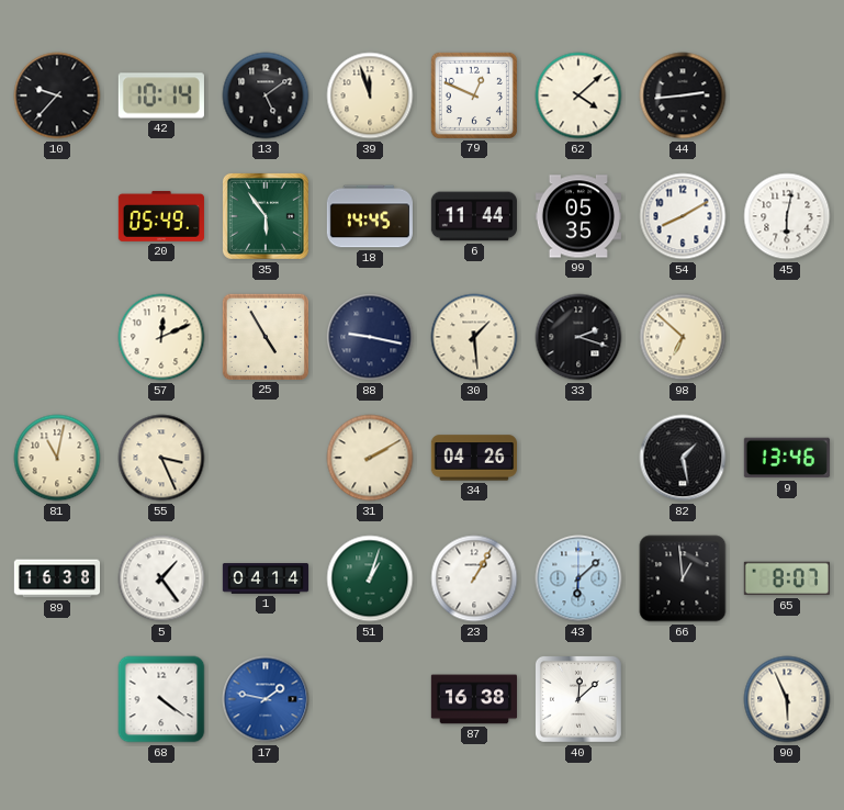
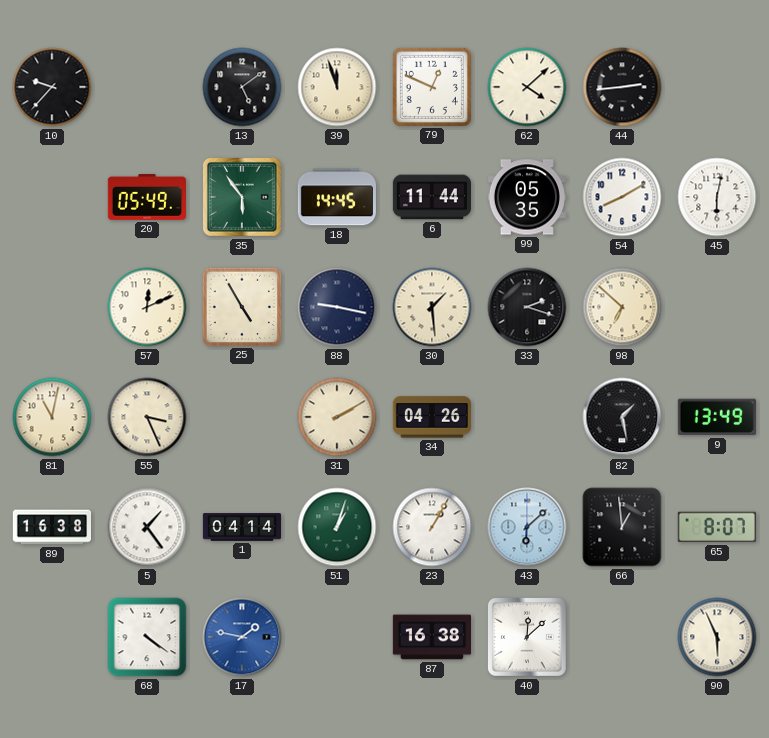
42: 10:14 -> none (161, 95)
9: 13:46 -> 13:49 (717, 417)
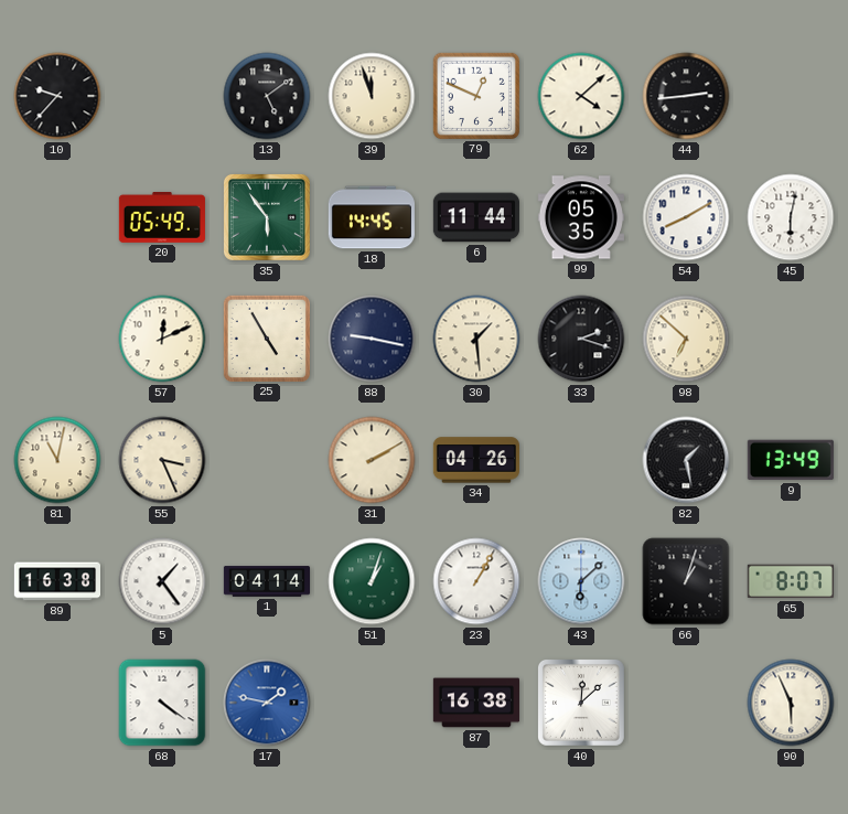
66: 12:59 -> 1:03 (686, 581)
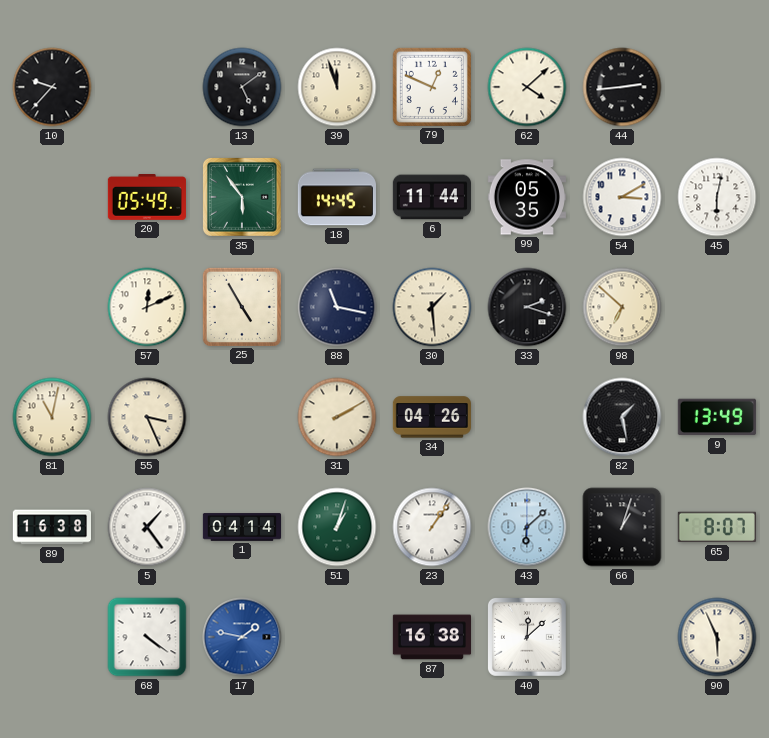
54: 8:10 -> 3:10 (622, 197)
88: 9:17 -> 11:17 (337, 307)
23: 1:05 -> 1:06 (432, 527)
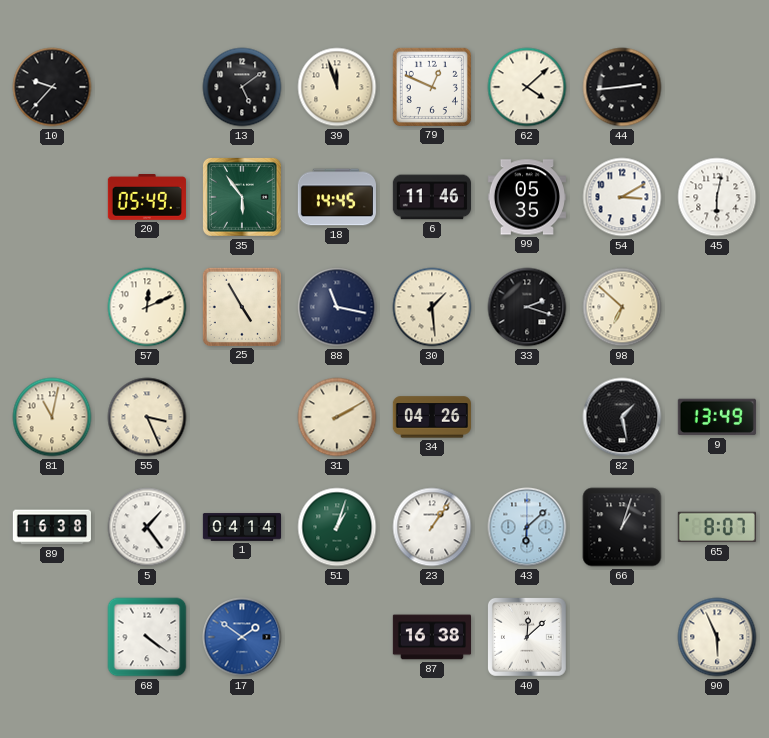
6: 11:44 -> 11:46 (431, 197)
17: 1:47 -> 1:51 (242, 637)
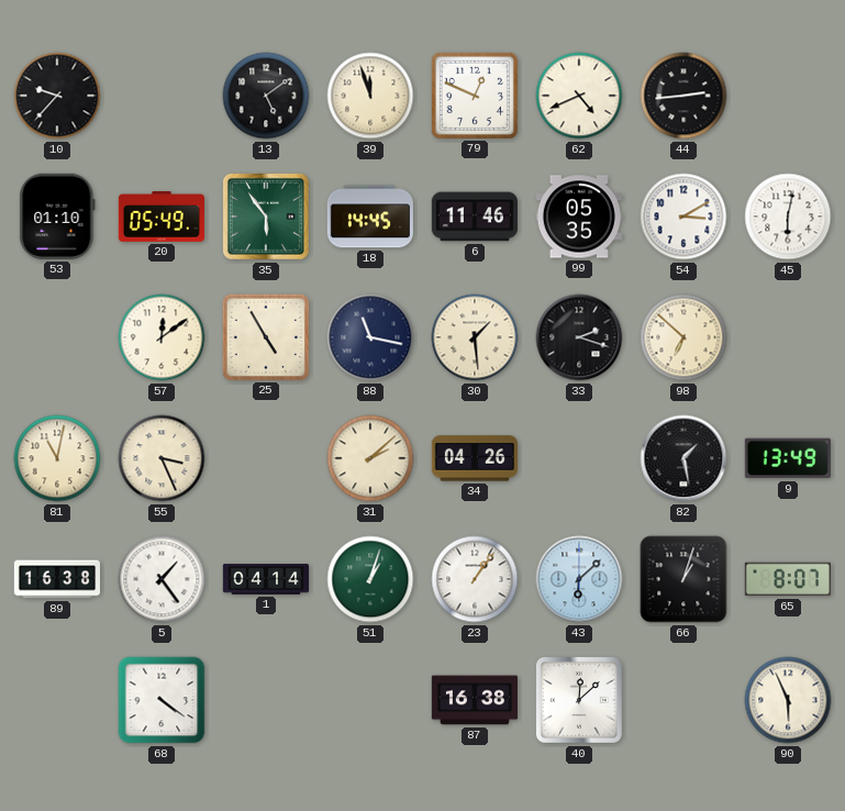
62: 4:08 -> 4:41 (579, 96)
53: none -> 01:10 (57, 216)
57: 12:11 -> 12:09 (162, 337)
31: 2:10 -> 2:08 (370, 458)
17: 1:51 -> none (242, 637)
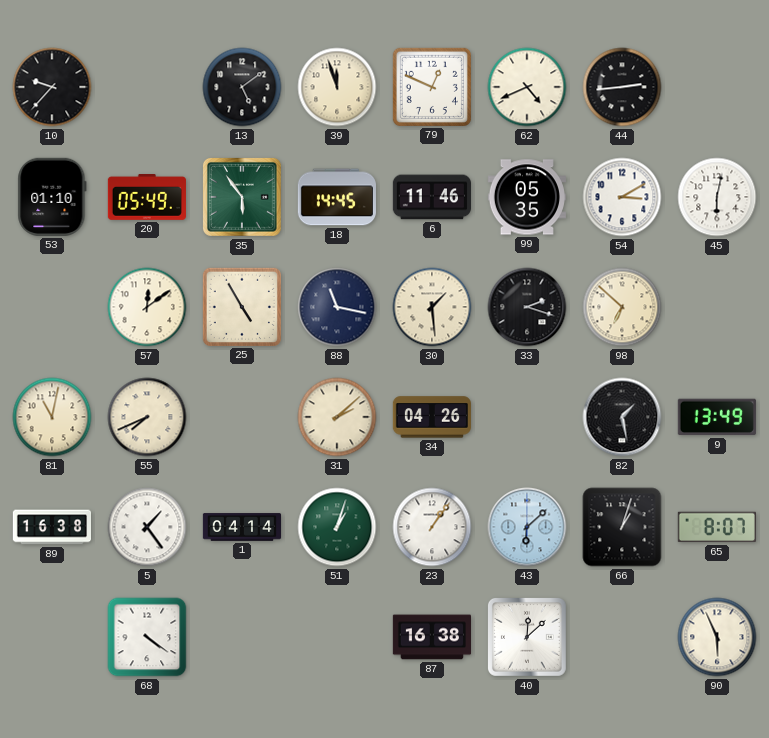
55: 3:26 -> 7:41 (147, 417)
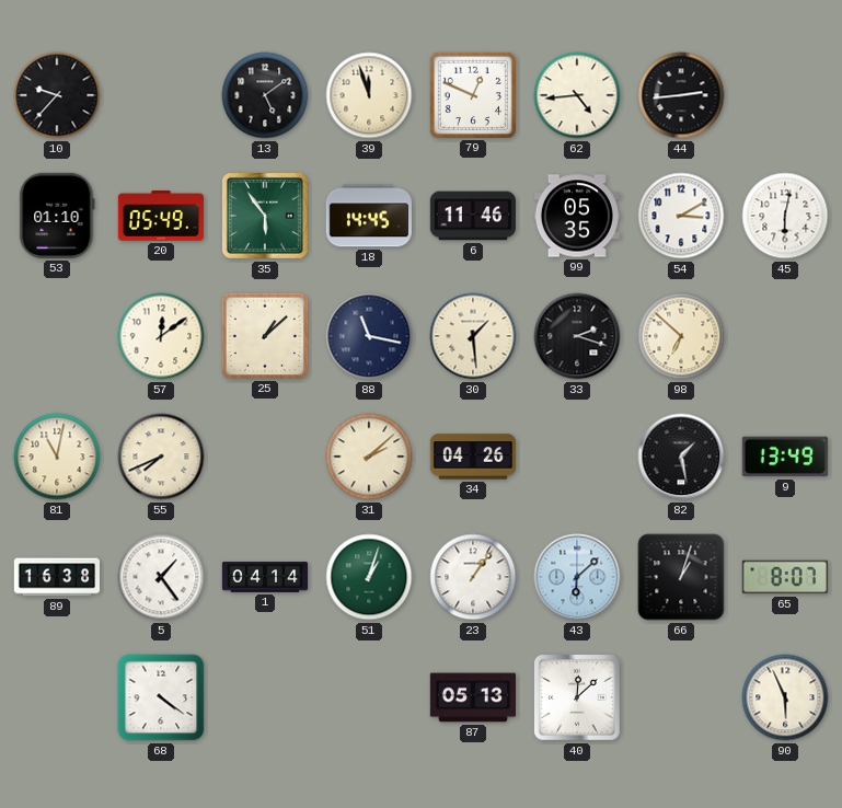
62: 4:41 -> 4:44 (577, 95)
25: 4:55 -> 1:08 (265, 336)
87: 16:38 -> 05:13 (472, 697)
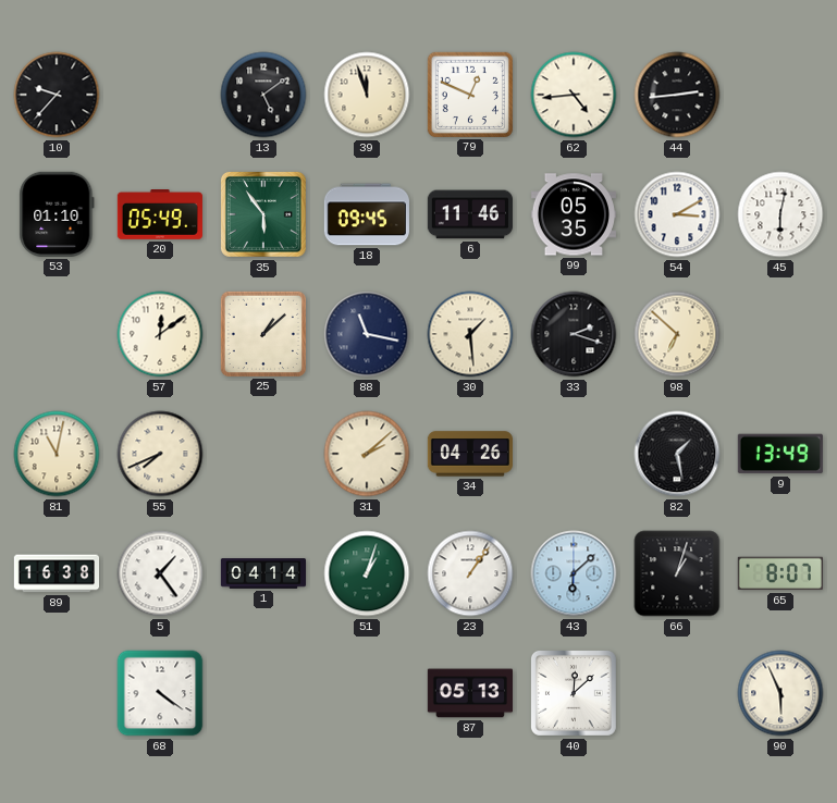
18: 14:45 -> 09:45 (367, 214)
